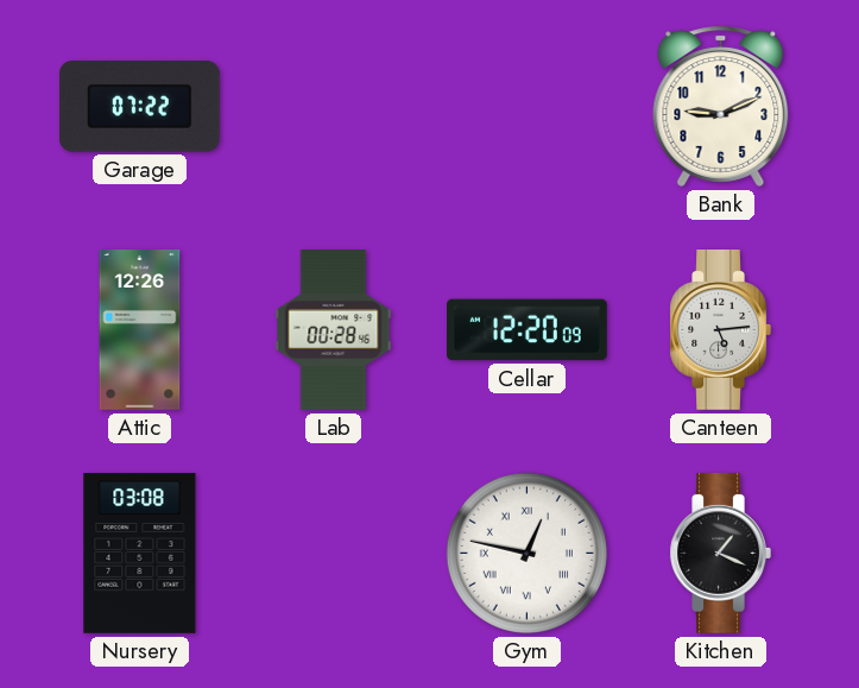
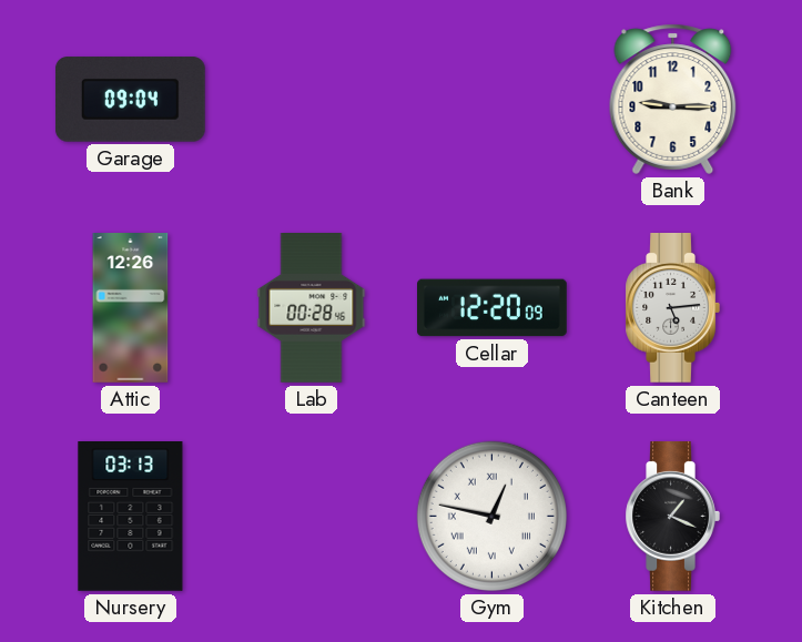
Garage: 07:22 -> 09:04 (130, 100)
Bank: 9:11 -> 9:15 (673, 99)
Nursery: 03:08 -> 03:13 (131, 517)
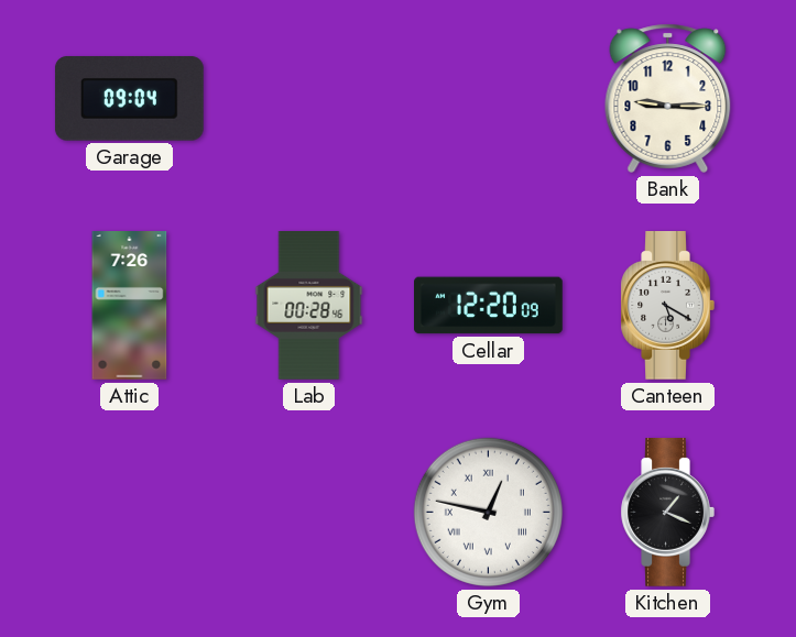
Attic: 12:26 -> 7:26 (130, 306)
Canteen: 5:14 -> 5:20 (667, 306)
Nursery: 03:13 -> none (131, 517)
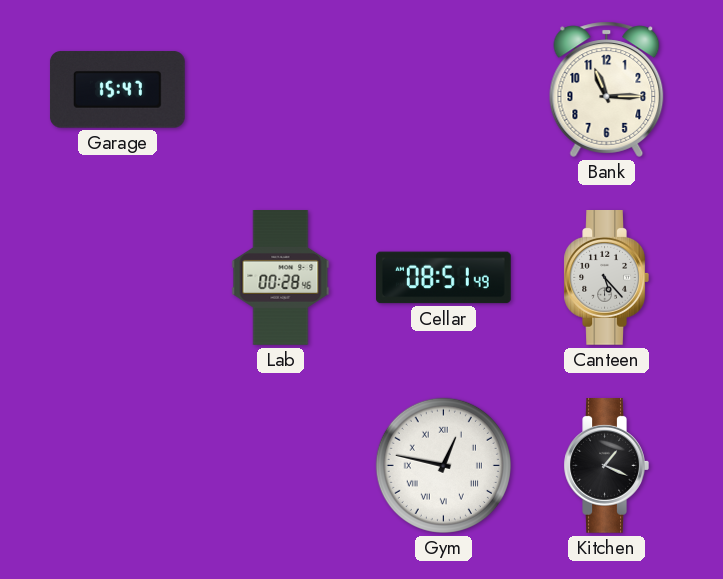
Garage: 09:04 -> 15:47 (117, 90)
Bank: 9:15 -> 11:15 (607, 89)
Attic: 7:26 -> none (130, 306)
Cellar: 12:20 -> 08:51 (444, 278)
Canteen: 5:20 -> 5:23 (606, 278)
